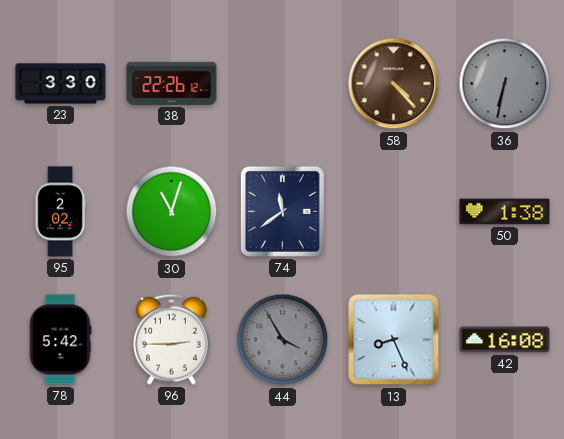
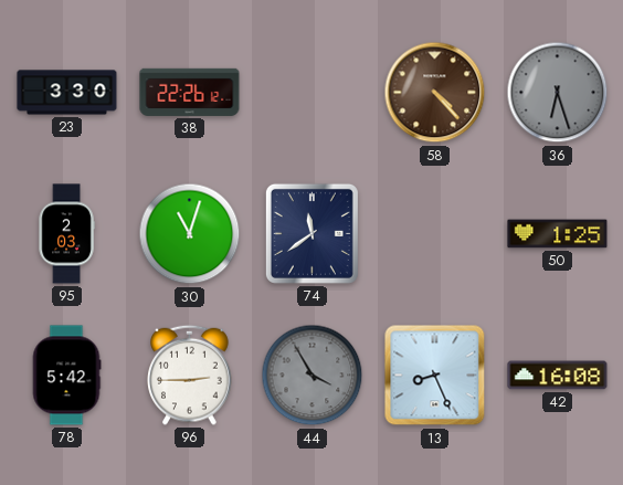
36: 6:32 -> 6:27 (558, 93)
95: 2:02 -> 2:03 (66, 234)
50: 1:38 -> 1:25 (558, 234)
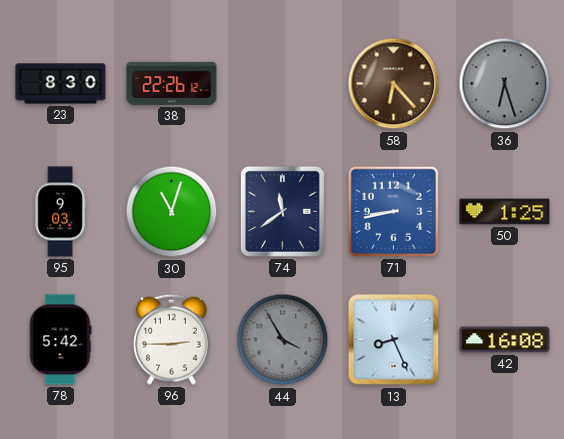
23: 3:30 -> 8:30 (61, 84)
58: 4:23 -> 6:23 (394, 84)
95: 2:03 -> 9:03 (60, 212)
71: none -> 8:43 (393, 211)
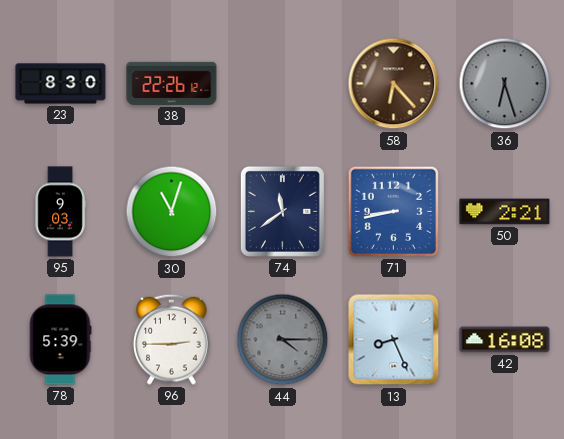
50: 1:25 -> 2:21 (505, 212)
78: 5:42 -> 5:39 (60, 340)
44: 3:55 -> 4:15 (283, 340)
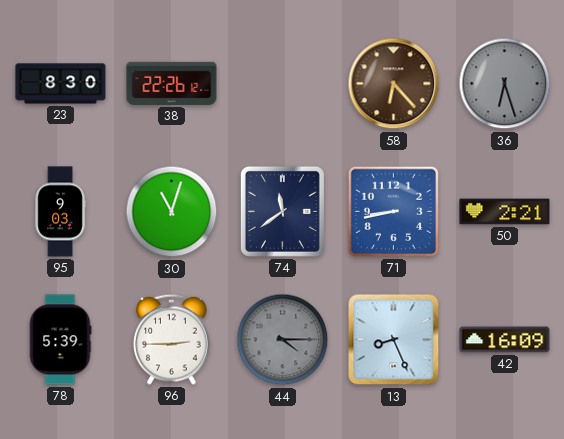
42: 16:08 -> 16:09 (505, 340)
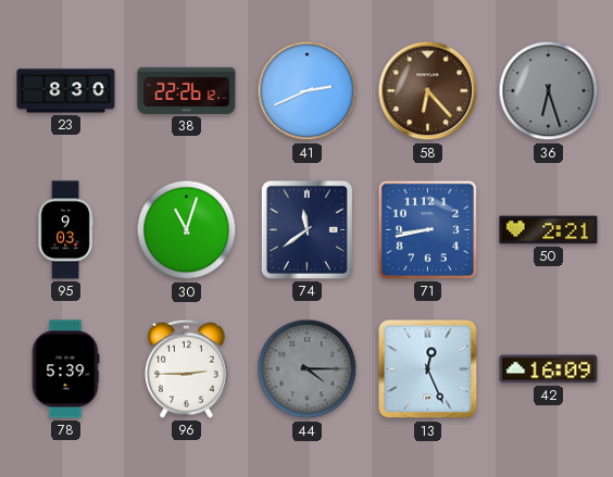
41: none -> 2:41 (308, 91)
13: 8:26 -> 12:26 (428, 369)
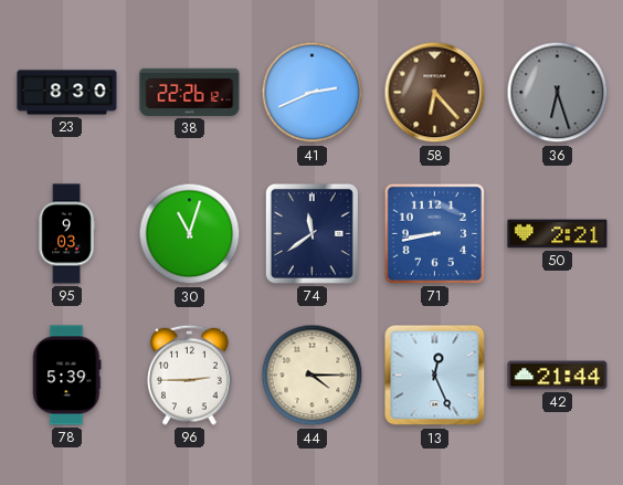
44 dial: grey -> cream (313, 376)
42: 16:09 -> 21:44 (558, 376)
